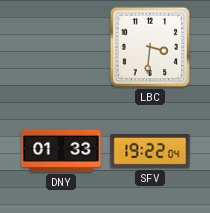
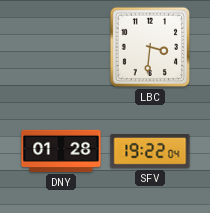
DNY: 01:33 -> 01:28 (61, 151)
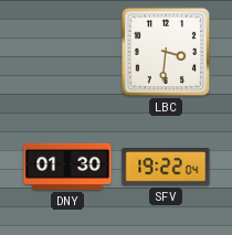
DNY: 01:28 -> 01:30 (67, 167)
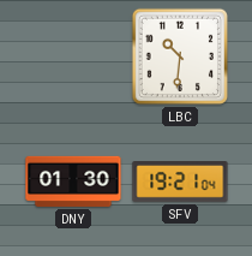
LBC: 3:31 -> 10:31 (180, 56)
SFV: 19:22 -> 19:21 (180, 183)
